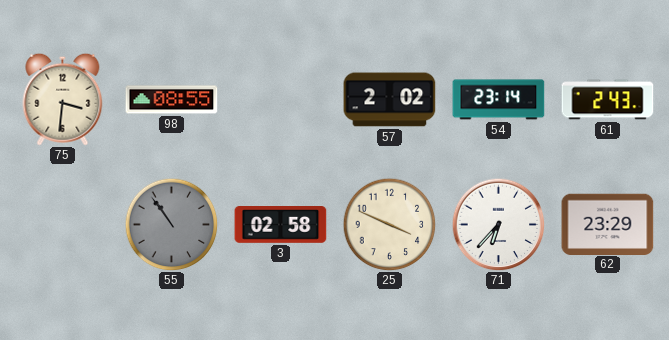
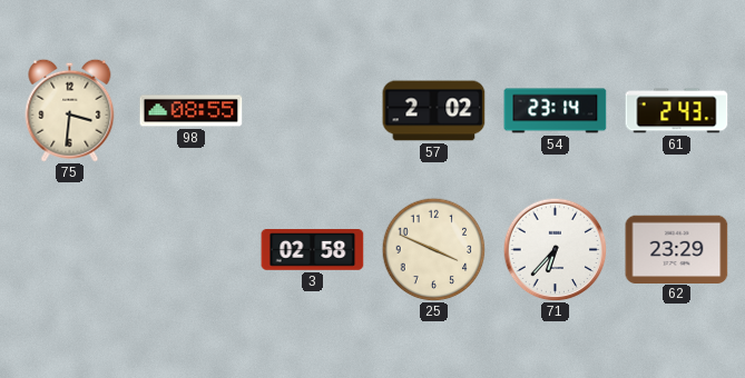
55: 10:54 -> none (171, 224)
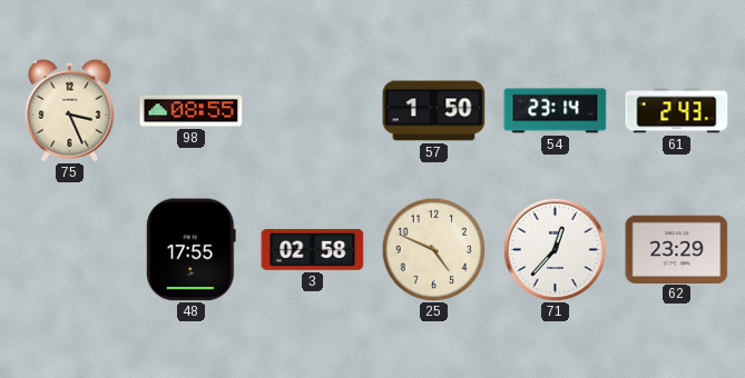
75: 3:31 -> 3:26 (70, 110)
57: 2:02 -> 1:50 (434, 111)
48: none -> 17:55 (190, 250)
25: 3:49 -> 4:49 (433, 249)
71: 6:37 -> 12:37 (555, 249)
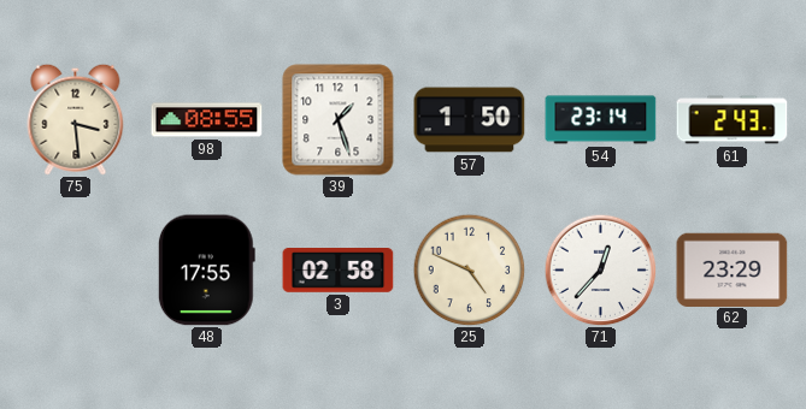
75: 3:26 -> 3:29 (76, 119)
39: none -> 1:27 (339, 120)
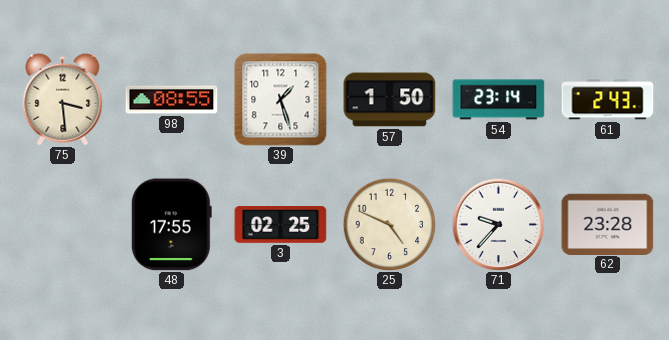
3: 02:58 -> 02:25 (281, 225)
71: 12:37 -> 9:37 (498, 224)
62: 23:29 -> 23:28 (608, 224)
